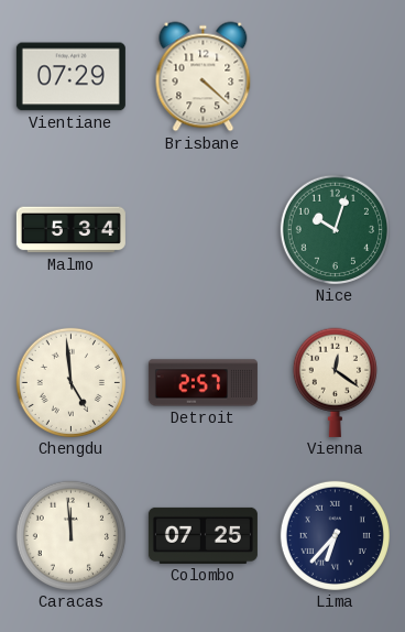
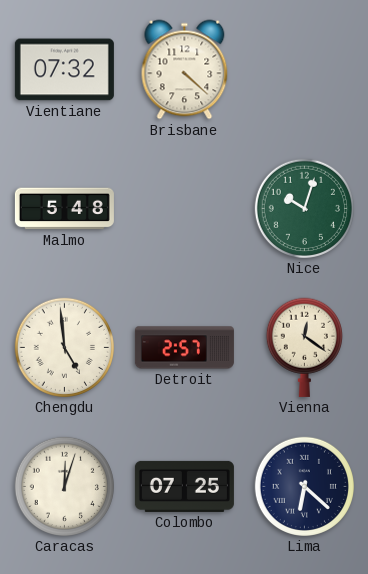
Vientiane: 07:29 -> 07:32 (64, 70)
Malmo: 5:34 -> 5:48 (64, 209)
Caracas: 11:59 -> 12:03 (64, 486)
Lima: 6:37 -> 6:22 (304, 486)
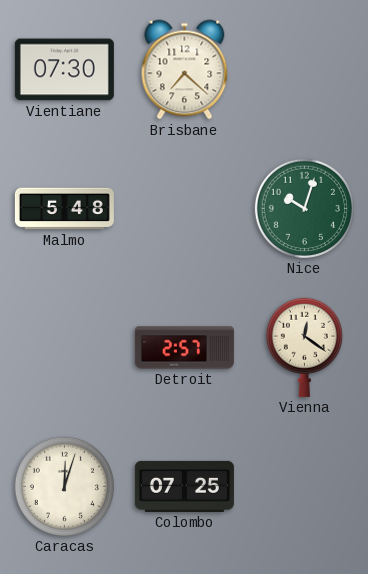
Vientiane: 07:32 -> 07:30 (64, 70)
Brisbane: 4:22 -> 7:22 (185, 70)
Chengdu: 4:59 -> none (64, 347)
Lima: 6:22 -> none (304, 486)
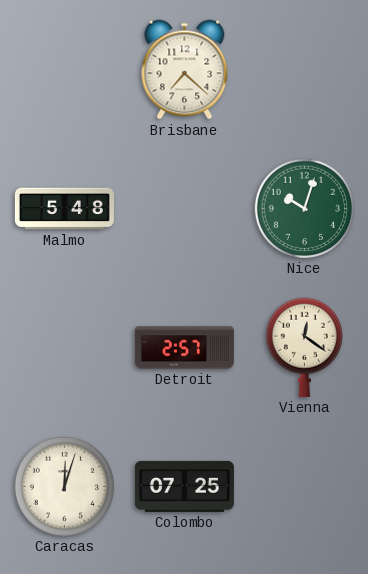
Vientiane: 07:30 -> none (64, 70)
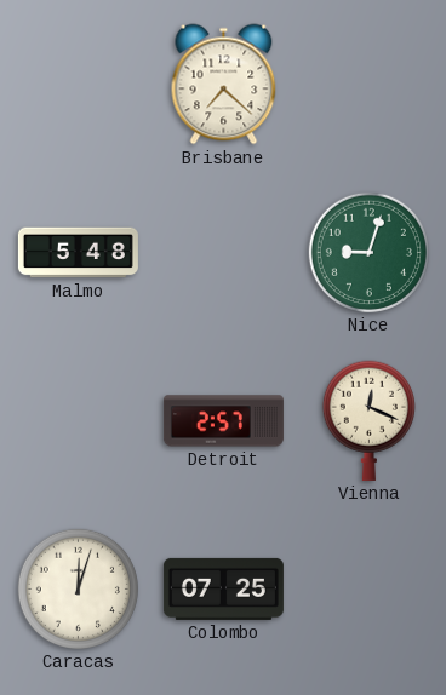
Nice: 10:03 -> 9:03 (368, 252)
Vienna: 12:21 -> 12:19 (368, 420)
